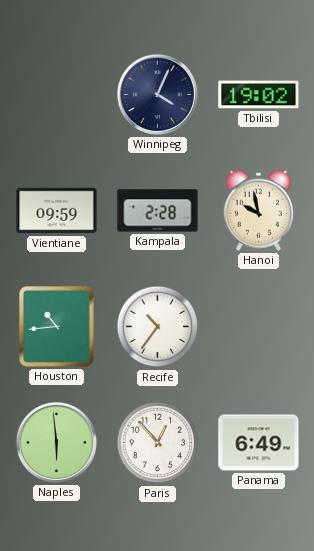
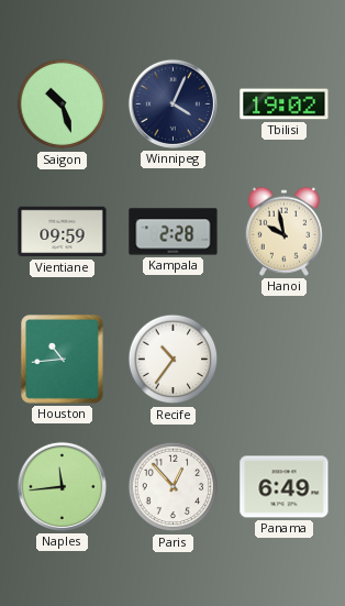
Saigon: none -> 10:27 (63, 104)
Naples: 5:59 -> 11:44 (62, 486)
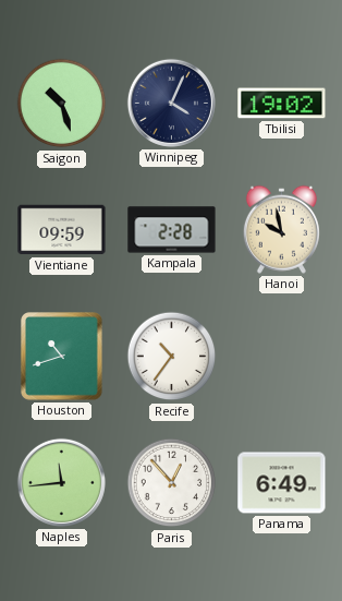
Houston: 10:44 -> 10:42 (62, 357)
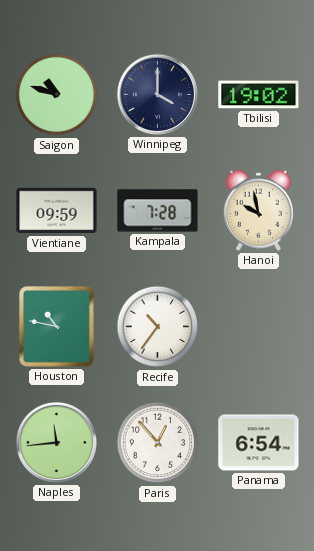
Saigon: 10:27 -> 10:48 (57, 95)
Winnipeg: 4:04 -> 4:00 (157, 94)
Kampala: 2:28 -> 7:28 (158, 211)
Houston: 10:42 -> 10:47 (57, 327)
Panama: 6:49 -> 6:54 (259, 443)
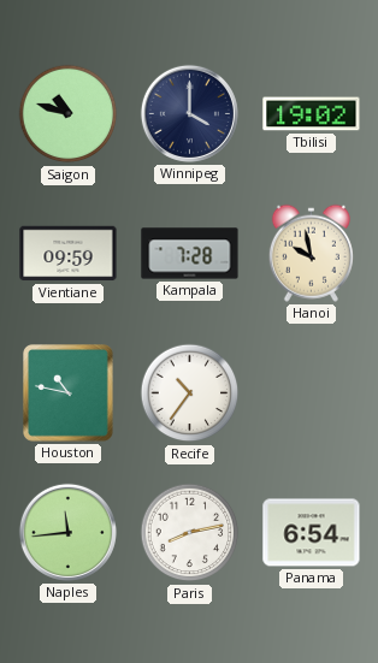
Paris: 12:53 -> 8:13 (190, 533)
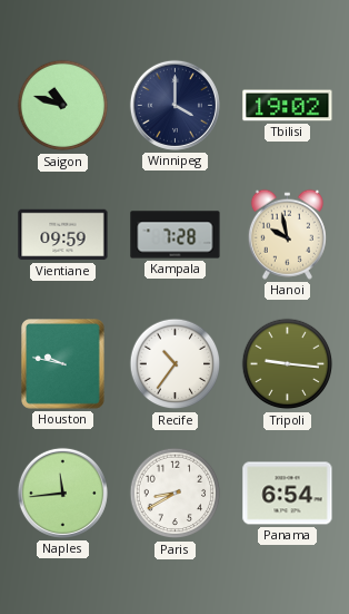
Houston: 10:47 -> 9:47 (63, 364)
Tripoli: none -> 9:16 (288, 364)
Paris: 8:13 -> 8:40 (176, 494)
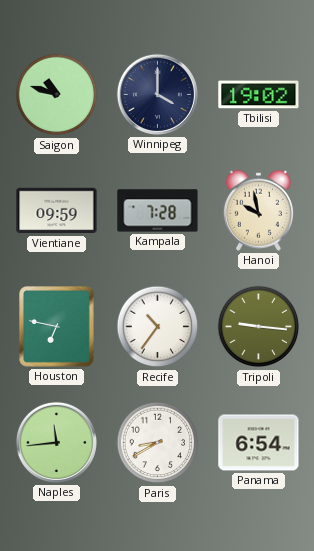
Houston: 9:47 -> 6:47 (57, 327)
